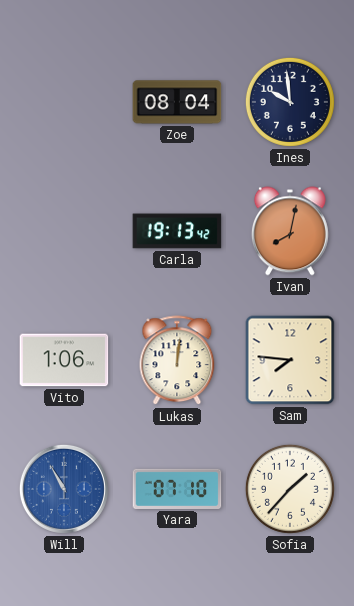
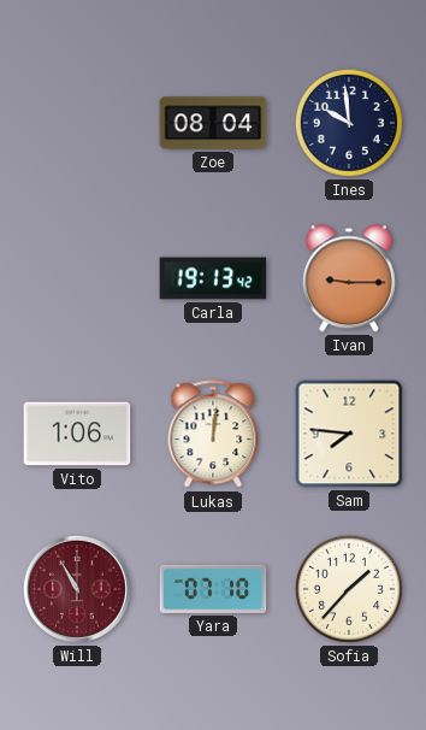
Ivan: 8:02 -> 9:15 (349, 278)
Will dial: blue -> burgundy (77, 589)
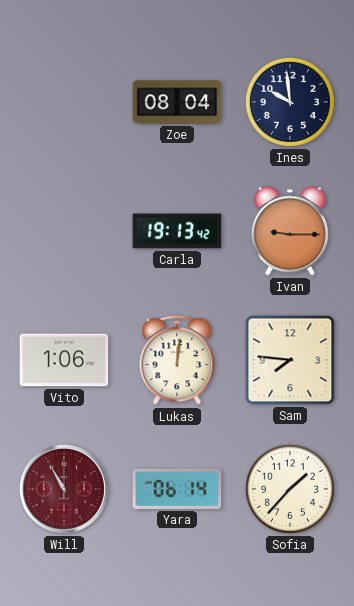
Yara: 07:10 -> 06:14 (177, 489)
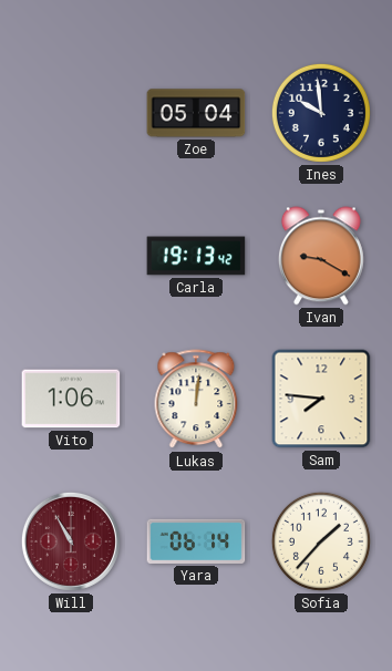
Zoe: 08:04 -> 05:04 (196, 113)
Ivan: 9:15 -> 9:20 (321, 256)
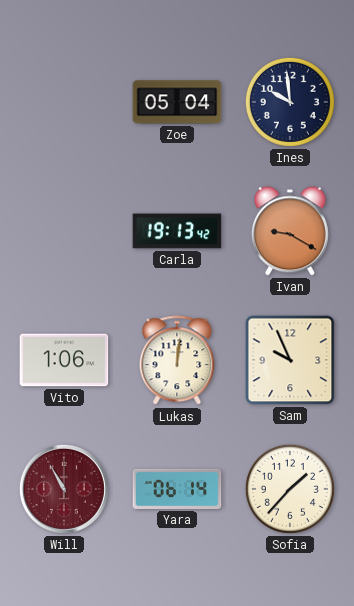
Sam: 7:46 -> 9:56 (290, 360)
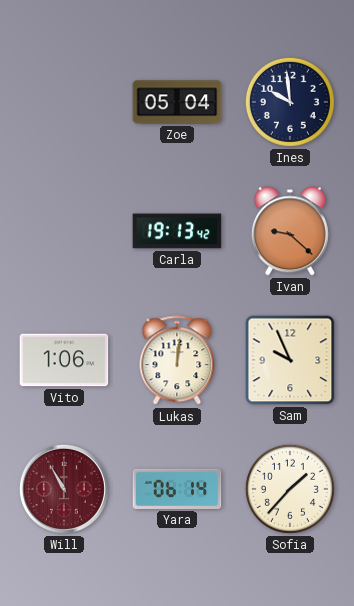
Ivan: 9:20 -> 9:22 (290, 231)
